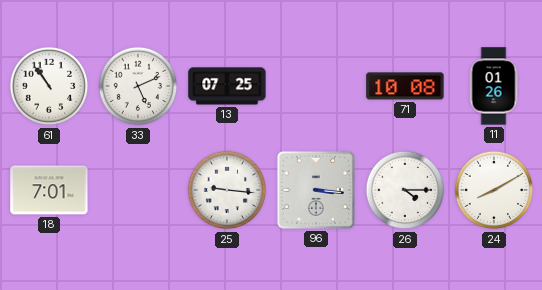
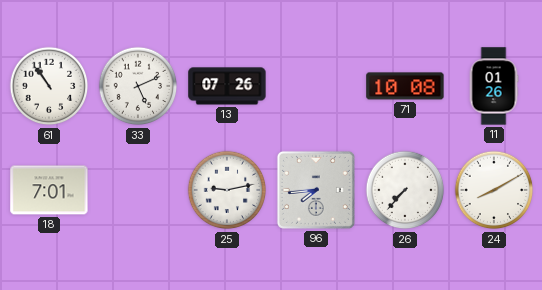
13: 07:25 -> 07:26 (227, 86)
25: 9:16 -> 9:13 (227, 190)
96: 3:16 -> 7:44 (316, 190)
26: 4:15 -> 7:37 (405, 190)
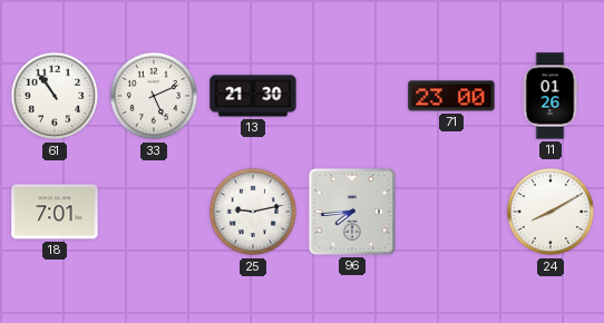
13: 07:26 -> 21:30 (253, 96)
71: 10:08 -> 23:00 (451, 96)
26: 7:37 -> none (405, 190)
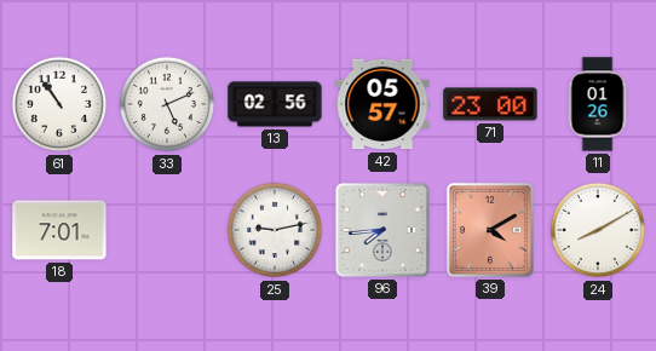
13: 21:30 -> 02:56 (275, 104)
42: none -> 05:57 (382, 104)
39: none -> 4:10 (490, 230)
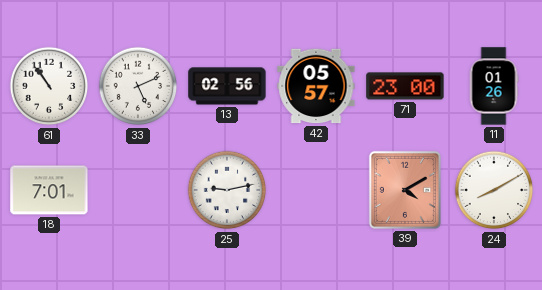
96: 7:44 -> none (382, 230)
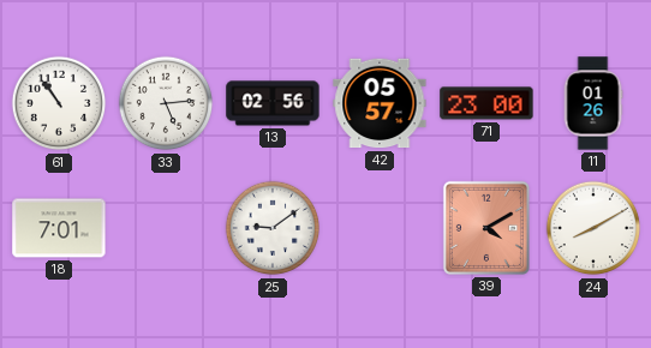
33: 5:11 -> 5:14 (166, 103)
25: 9:13 -> 9:09 (273, 228)
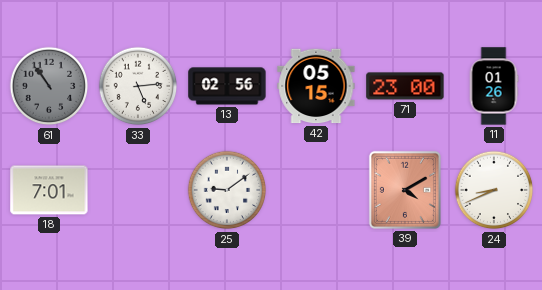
61 dial: white -> grey (49, 86)
42: 05:57 -> 05:15 (316, 86)
24: 8:10 -> 8:41 (494, 190)
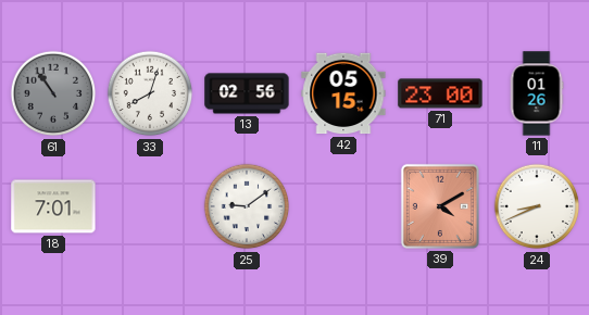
33: 5:14 -> 8:03 (150, 93)
